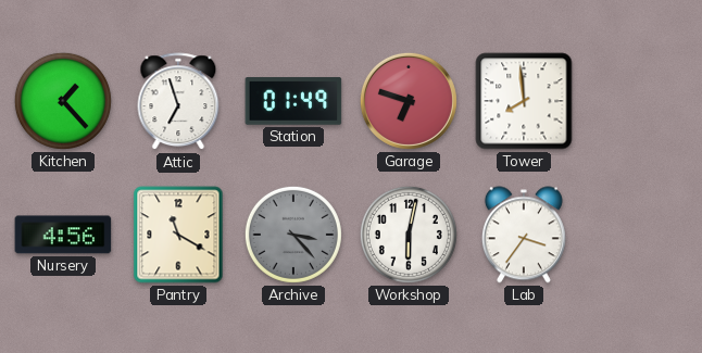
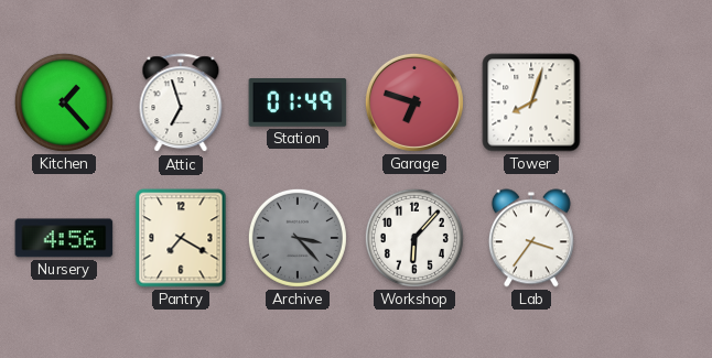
Tower: 7:59 -> 8:03 (531, 102)
Pantry: 11:20 -> 7:20 (181, 238)
Workshop: 6:02 -> 6:07 (414, 238)
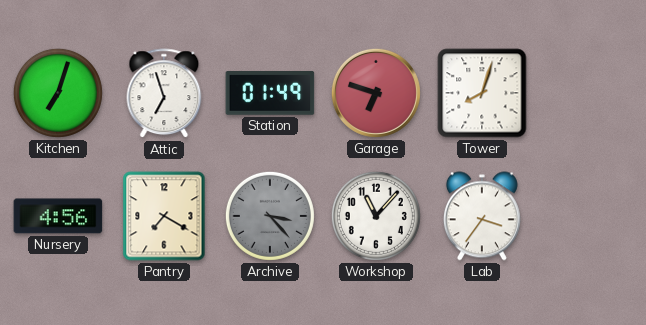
Kitchen: 1:23 -> 7:03 (58, 93)
Workshop: 6:07 -> 11:07 (376, 216)
